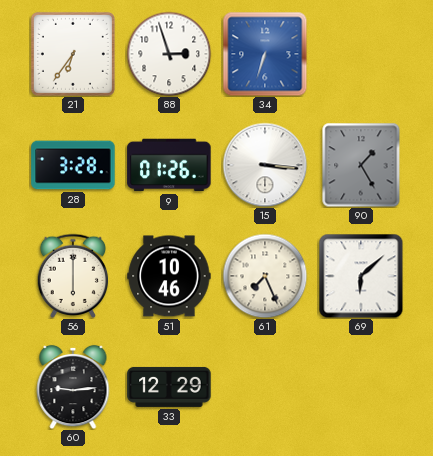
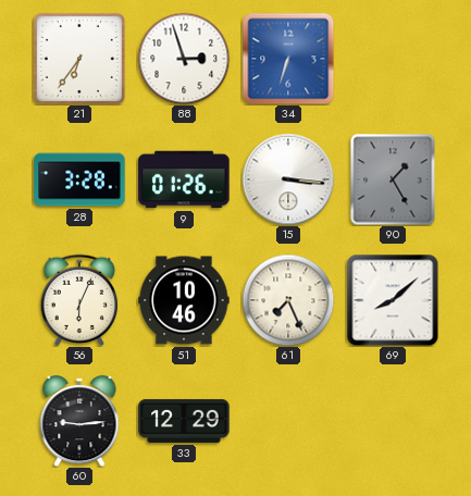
56: 6:00 -> 6:04 (79, 299)
69: 6:08 -> 8:08 (393, 300)
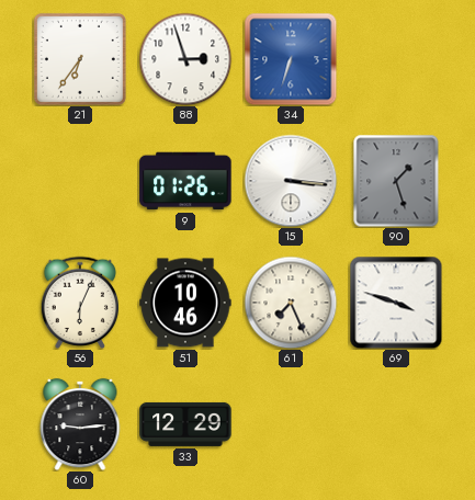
28: 3:28 -> none (79, 179)
90: 1:25 -> 1:27 (396, 181)
69: 8:08 -> 3:48 (396, 303)
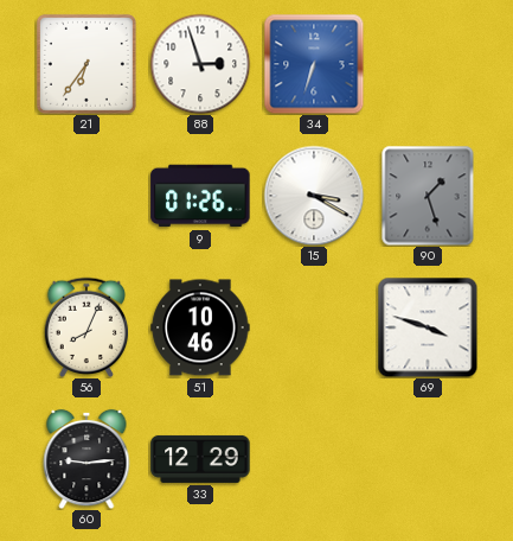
15: 3:16 -> 3:20 (314, 196)
56: 6:04 -> 8:04 (86, 326)
61: 7:26 -> none (291, 303)
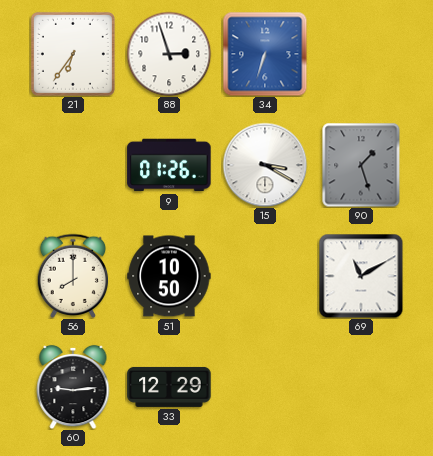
56: 8:04 -> 8:00 (73, 275)
51: 10:46 -> 10:50 (169, 276)
69: 3:48 -> 11:10 (361, 276)
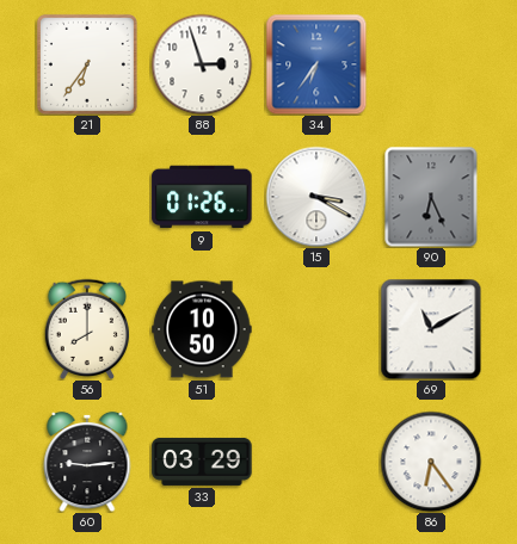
34: 6:33 -> 6:36 (316, 64)
90: 1:27 -> 6:26 (431, 197)
33: 12:29 -> 03:29 (202, 462)
86: none -> 6:24 (431, 462)
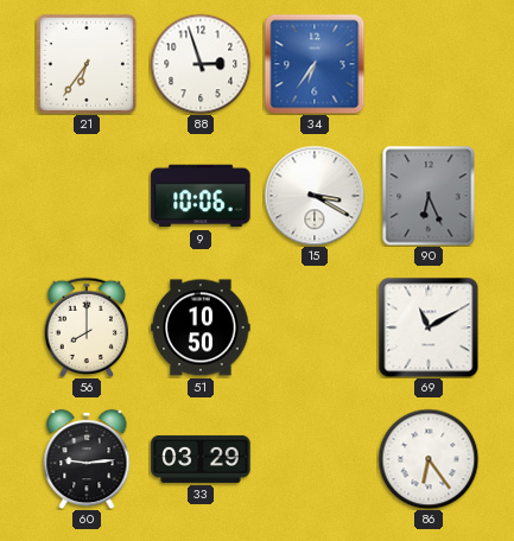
9: 01:26 -> 10:06 (201, 196)
